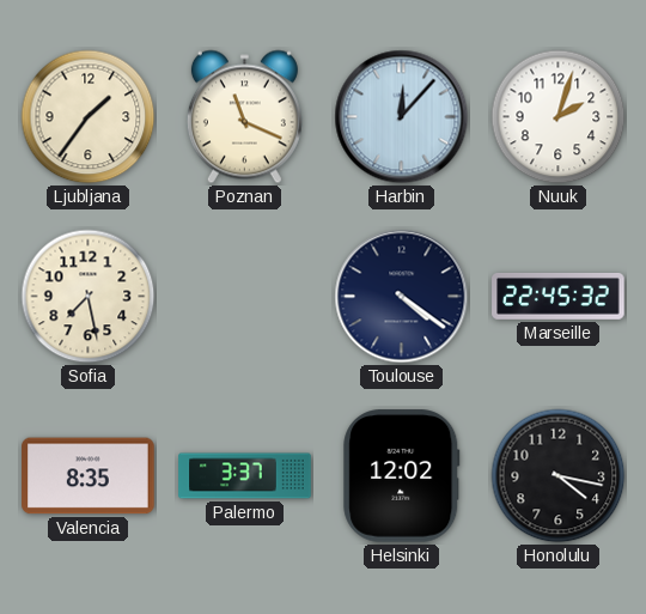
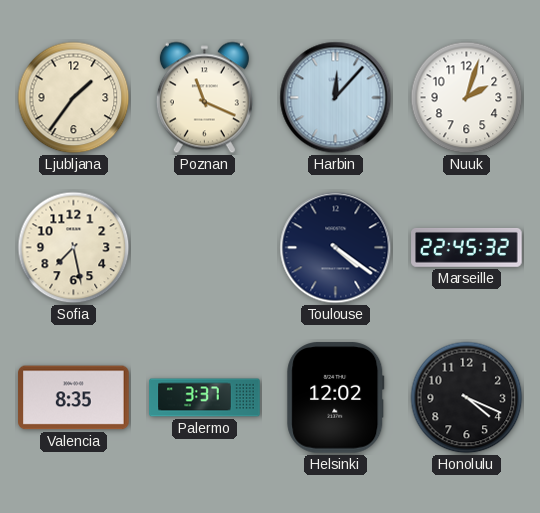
Honolulu: 4:17 -> 4:19 (467, 398)
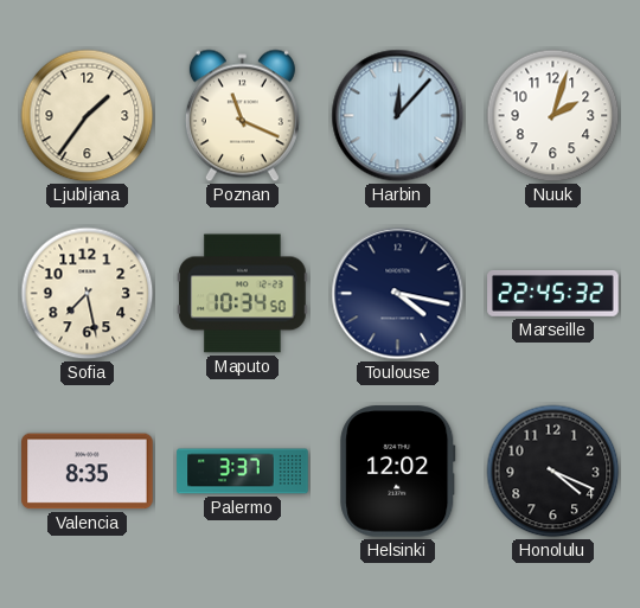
Maputo: none -> 10:34 (243, 294)
Toulouse: 4:21 -> 4:17 (398, 294)
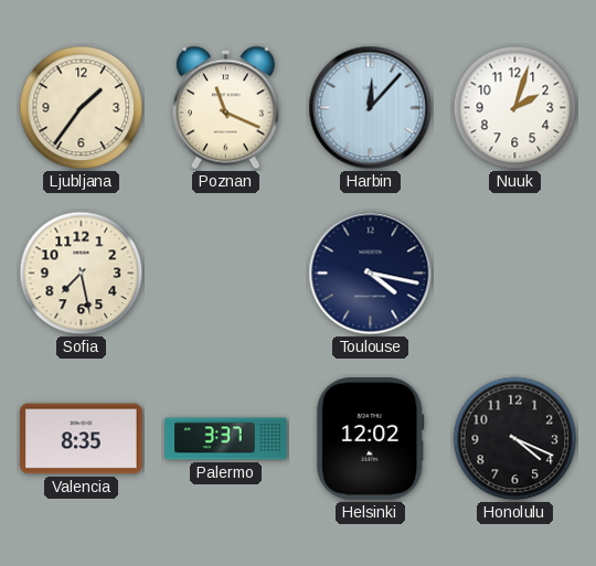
Maputo: 10:34 -> none (243, 294)
Marseille: 22:45 -> none (553, 293)
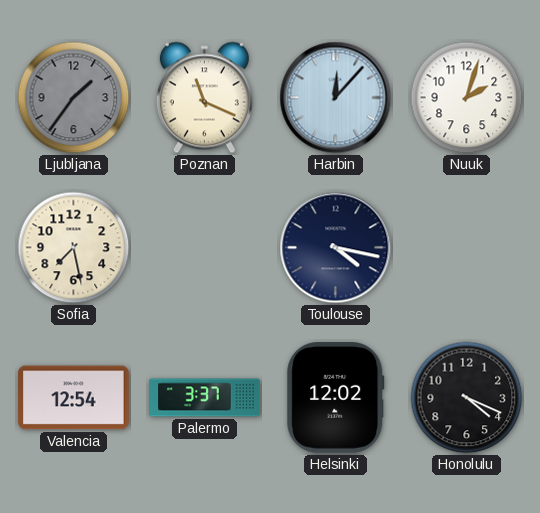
Ljubljana dial: cream -> grey (74, 98)
Valencia: 8:35 -> 12:54 (74, 398)
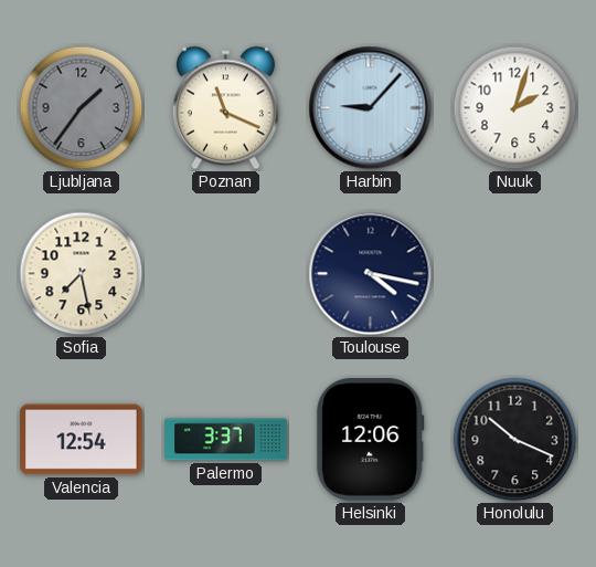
Harbin: 12:07 -> 9:07 (371, 108)
Helsinki: 12:02 -> 12:06 (371, 440)
Honolulu: 4:19 -> 10:19 (515, 440)
